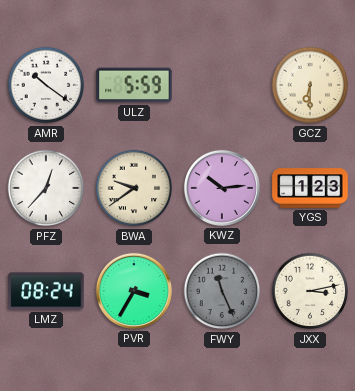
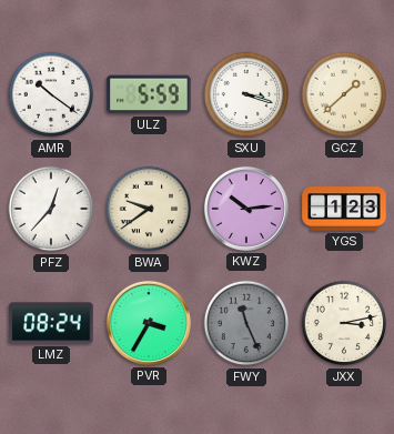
SXU: none -> 3:18 (246, 94)
GCZ: 6:30 -> 1:38 (344, 94)
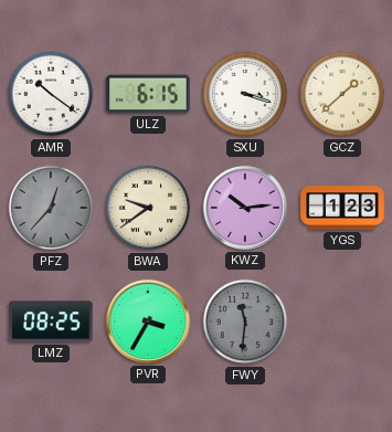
ULZ: 5:59 -> 6:15 (148, 94)
PFZ dial: white -> grey (51, 208)
LMZ: 08:24 -> 08:25 (51, 322)
FWY: 11:26 -> 11:31 (245, 322)
JXX: 3:13 -> none (344, 323)
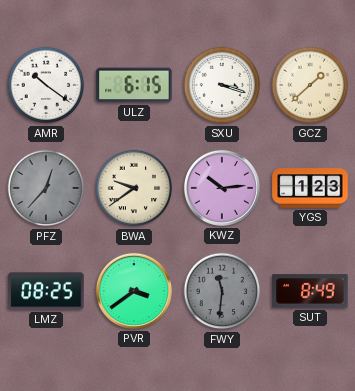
PVR: 3:35 -> 3:39 (134, 291)
SUT: none -> 8:49 (310, 291)
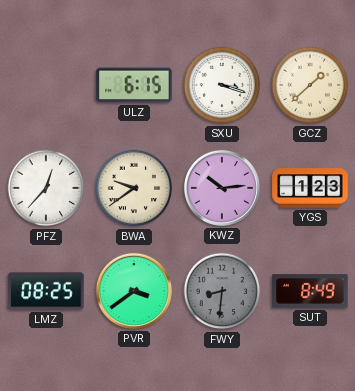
AMR: 10:21 -> none (46, 85)
PFZ dial: grey -> white (46, 188)
FWY: 11:31 -> 8:31 (222, 291)
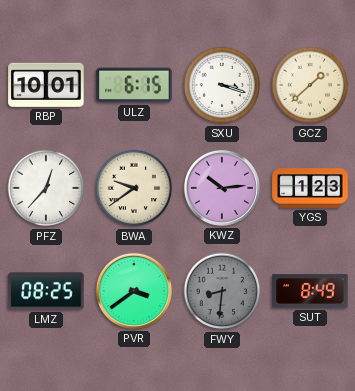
RBP: none -> 10:01 (46, 85)
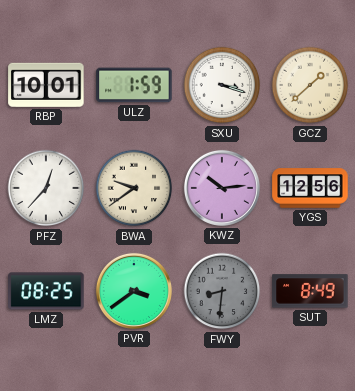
ULZ: 6:15 -> 1:59 (134, 85)
YGS: 1:23 -> 12:56 (310, 188)
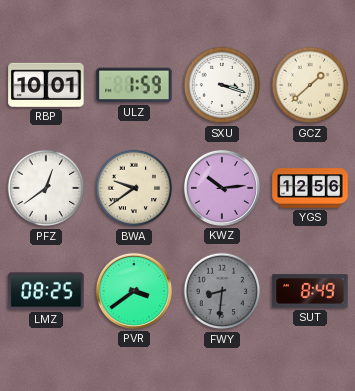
PFZ: 12:37 -> 12:39 (46, 188)
